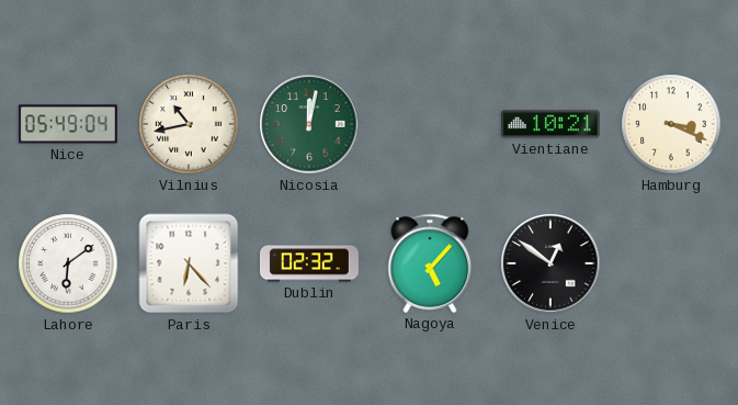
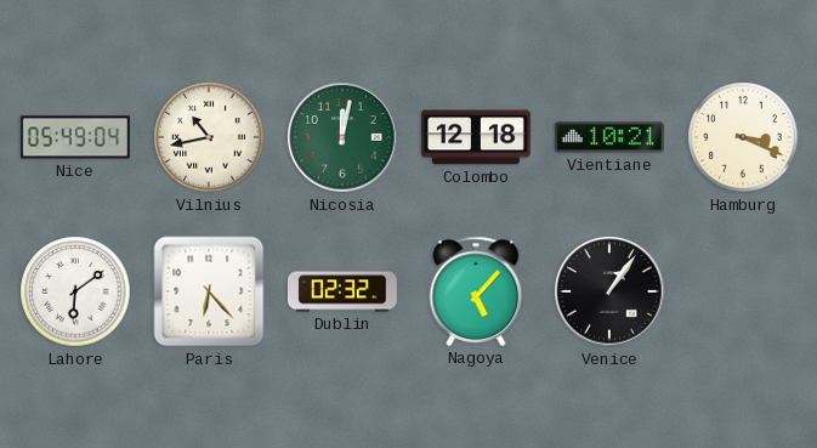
Colombo: none -> 12:18 (476, 137)
Venice: 12:51 -> 1:06 (609, 291)
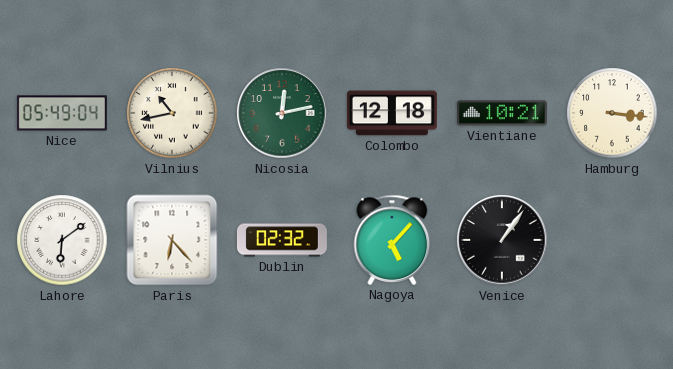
Nicosia: 12:02 -> 12:13 (282, 113)
Hamburg: 3:19 -> 3:16 (612, 113)
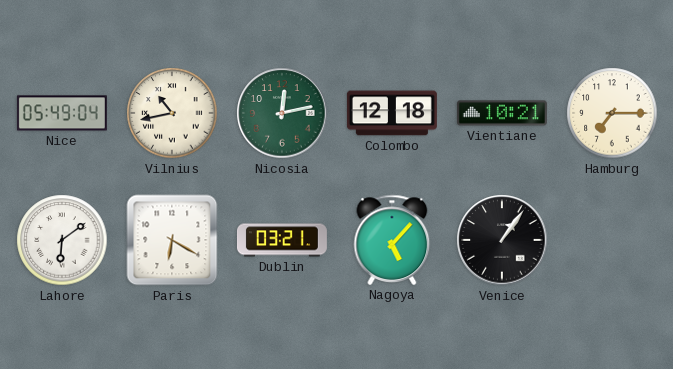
Hamburg: 3:16 -> 7:15 (612, 113)
Paris: 6:23 -> 6:20 (172, 240)
Dublin: 02:32 -> 03:21 (282, 240)
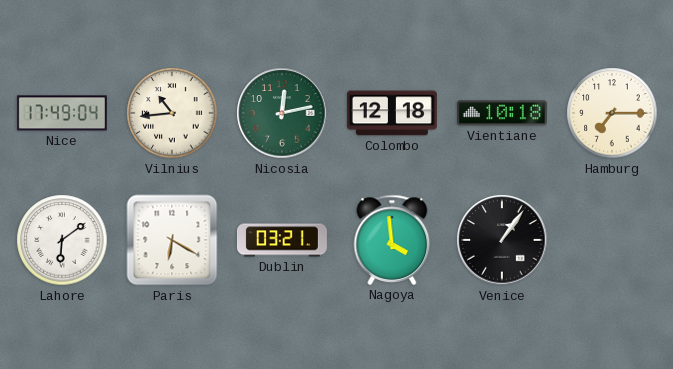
Nice: 05:49 -> 17:49 (62, 113)
Vilnius: 10:43 -> 10:44 (172, 113)
Vientiane: 10:21 -> 10:18 (502, 113)
Nagoya: 5:07 -> 3:59 (392, 240)
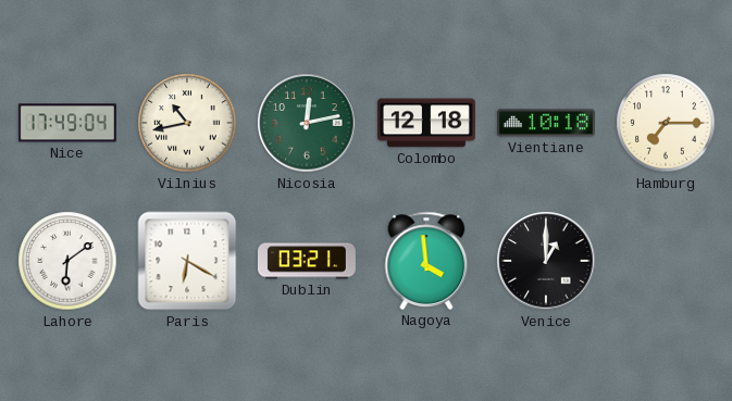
Vilnius: 10:44 -> 10:43 (187, 123)
Venice: 1:06 -> 1:00 (546, 261)
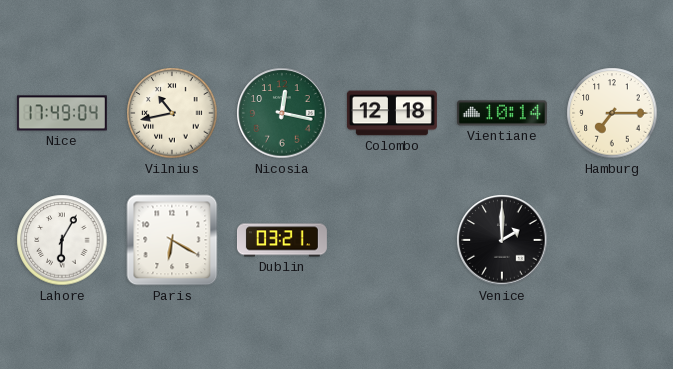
Nicosia: 12:13 -> 12:17 (282, 113)
Vientiane: 10:18 -> 10:14 (502, 113)
Lahore: 6:09 -> 6:05 (62, 240)
Nagoya: 3:59 -> none (426, 261)
Venice: 1:00 -> 2:00 (502, 240)
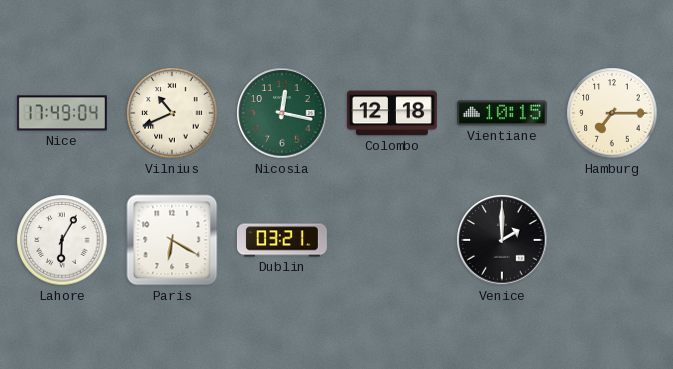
Vilnius: 10:43 -> 10:41 (172, 113)
Vientiane: 10:14 -> 10:15 (502, 113)
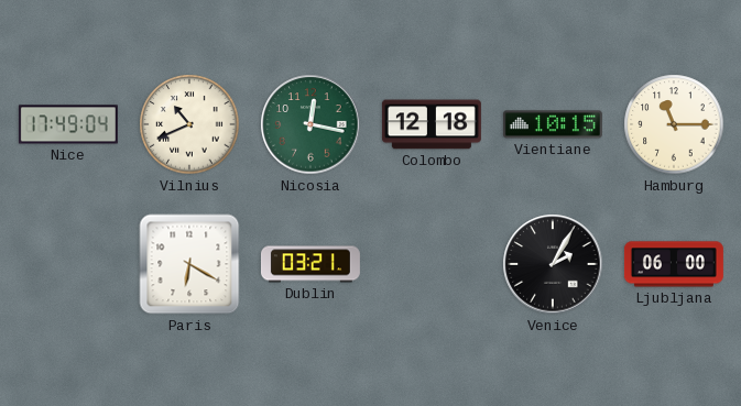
Hamburg: 7:15 -> 11:15 (674, 124)
Lahore: 6:05 -> none (62, 240)
Venice: 2:00 -> 2:05 (553, 264)
Ljubljana: none -> 06:00 (674, 264)
